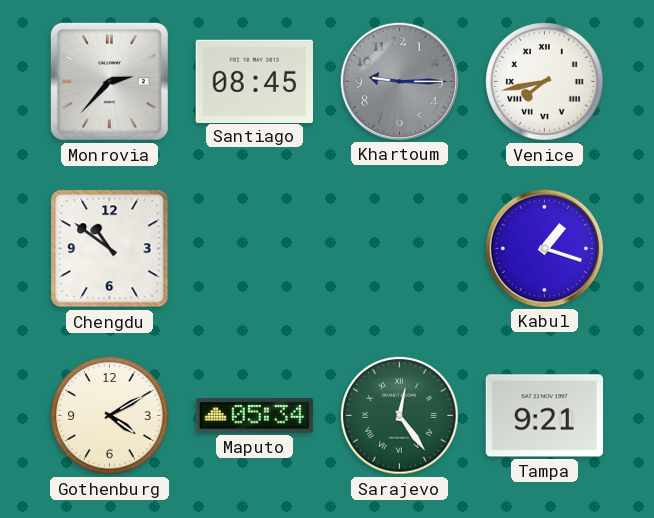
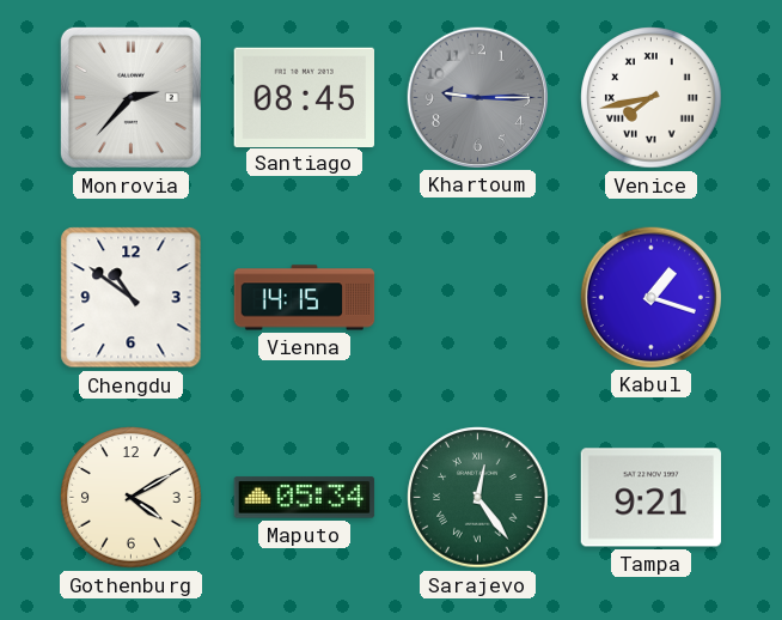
Vienna: none -> 14:15 (305, 298)
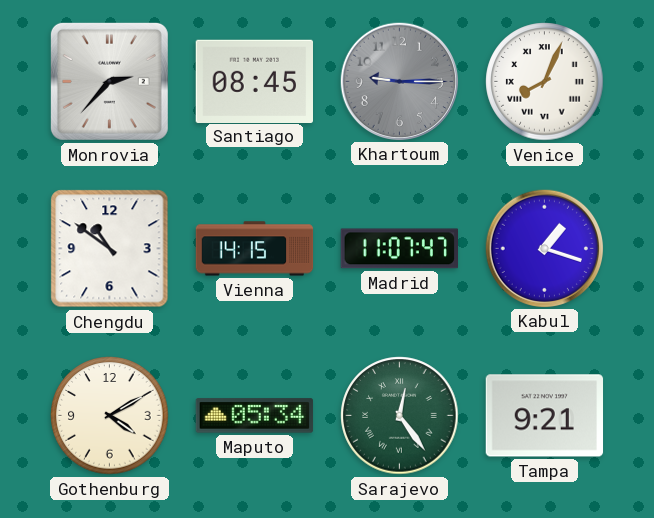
Venice: 7:43 -> 8:04 (545, 82)
Madrid: none -> 11:07 (399, 249)
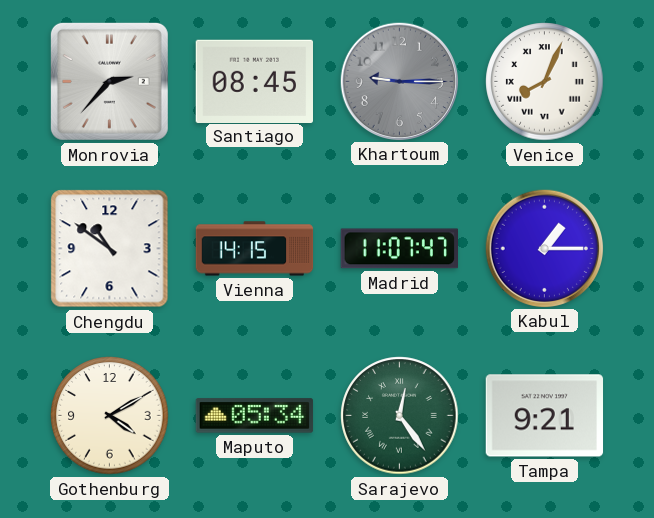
Kabul: 1:18 -> 1:15 (544, 248)
